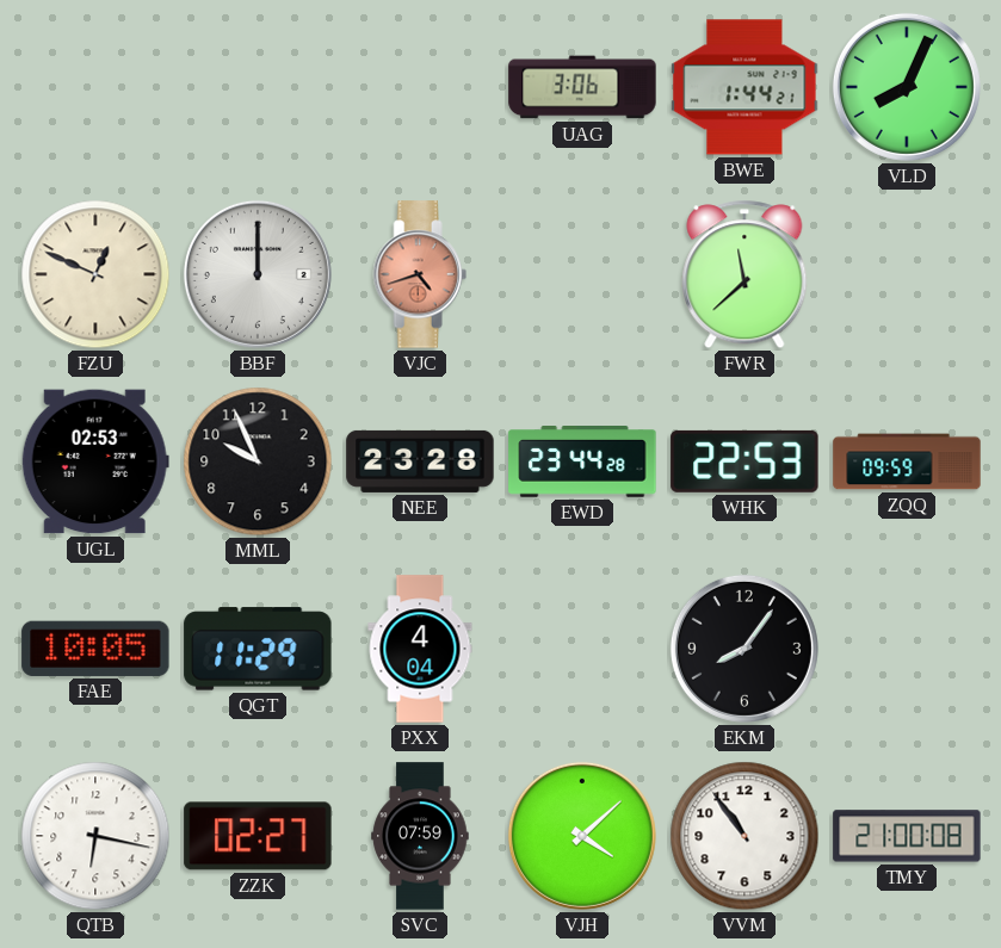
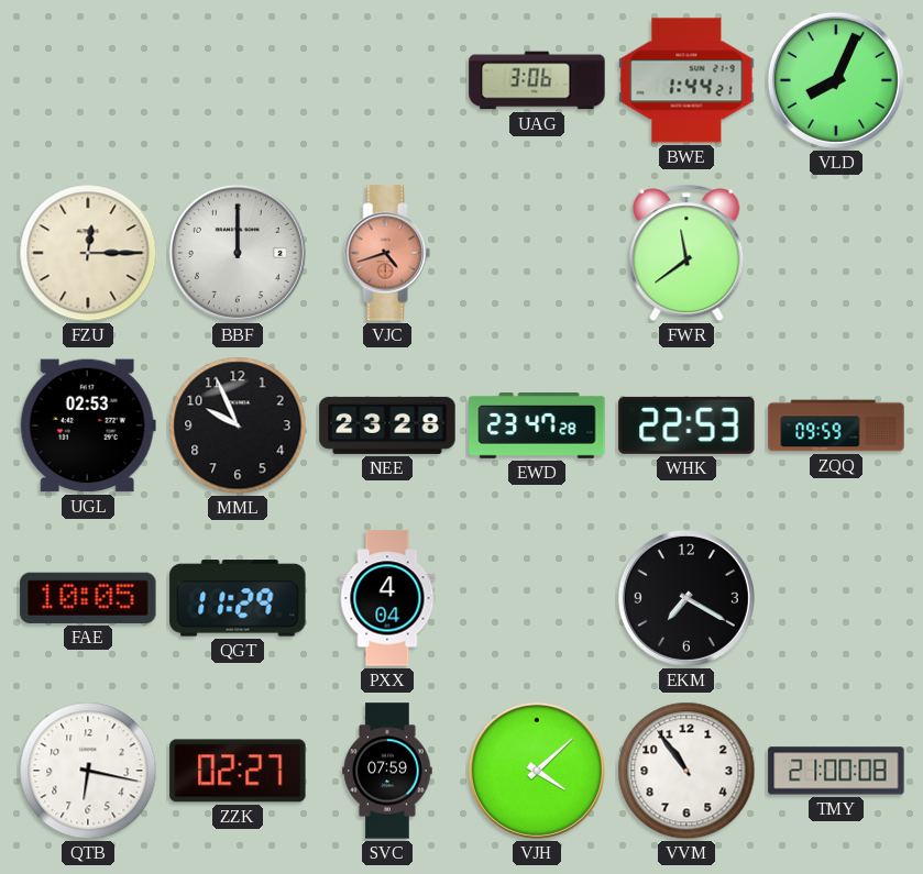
FZU: 12:49 -> 12:15 (88, 253)
FWR: 11:38 -> 11:39 (686, 253)
EWD: 23:44 -> 23:47 (537, 427)
EKM: 8:06 -> 7:20 (686, 598)
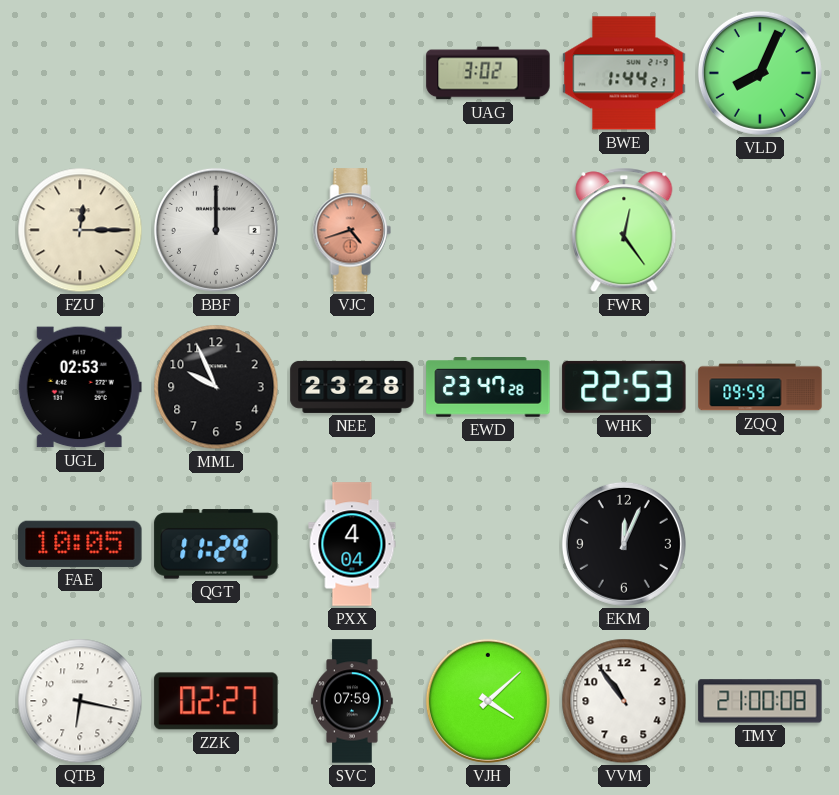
UAG: 3:06 -> 3:02 (488, 73)
FWR: 11:39 -> 12:24 (624, 230)
EKM: 7:20 -> 12:04 (624, 544)
